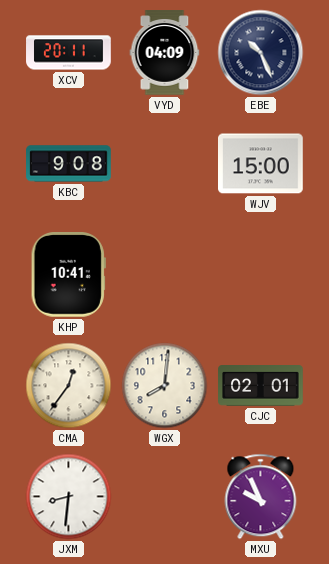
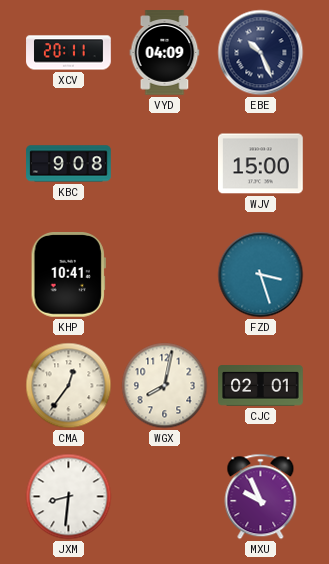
FZD: none -> 3:27 (261, 275)
WGX: 8:01 -> 8:02 (165, 386)
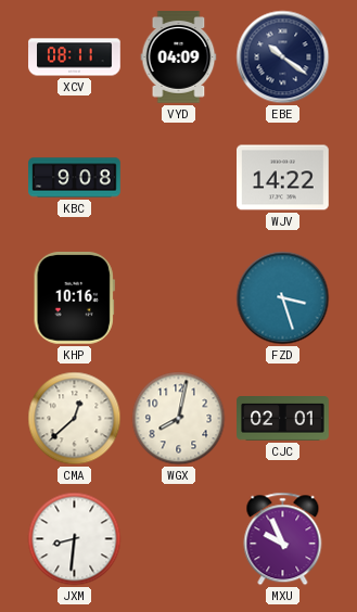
XCV: 20:11 -> 08:11 (75, 58)
EBE: 10:26 -> 10:21 (283, 58)
WJV: 15:00 -> 14:22 (283, 178)
KHP: 10:41 -> 10:16 (74, 298)
CMA: 12:36 -> 12:38 (75, 419)
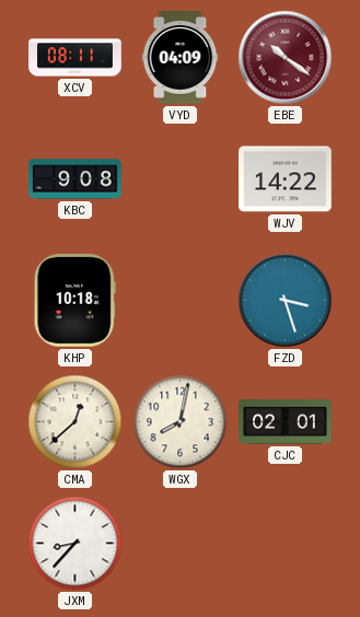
EBE dial: navy -> burgundy (286, 58)
KHP: 10:16 -> 10:18 (74, 301)
JXM: 8:31 -> 8:37 (76, 544)
MXU: 9:56 -> none (283, 539)
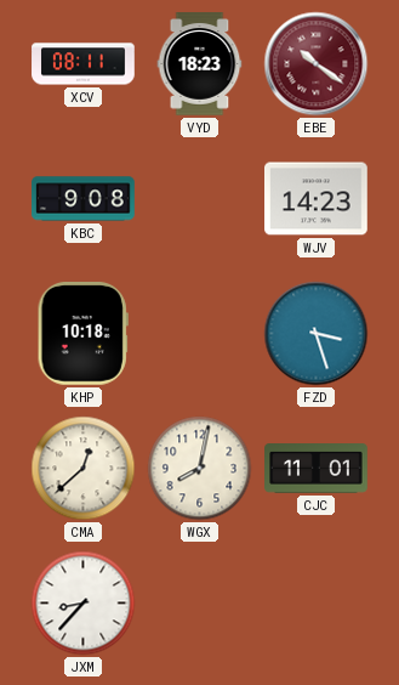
VYD: 04:09 -> 18:23 (200, 64)
WJV: 14:22 -> 14:23 (317, 199)
CJC: 02:01 -> 11:01 (317, 469)
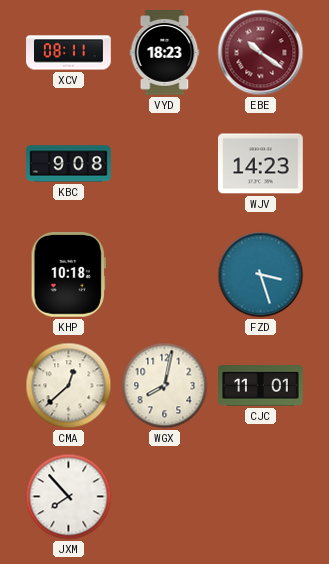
JXM: 8:37 -> 7:53 (69, 497)
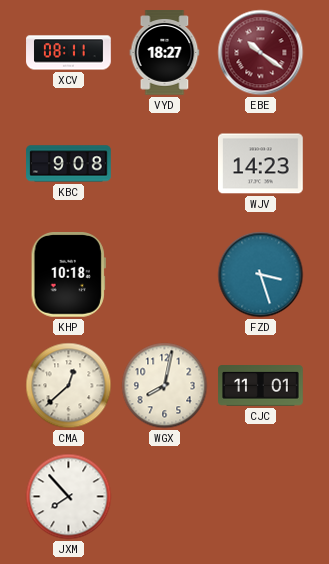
VYD: 18:23 -> 18:27 (165, 53)
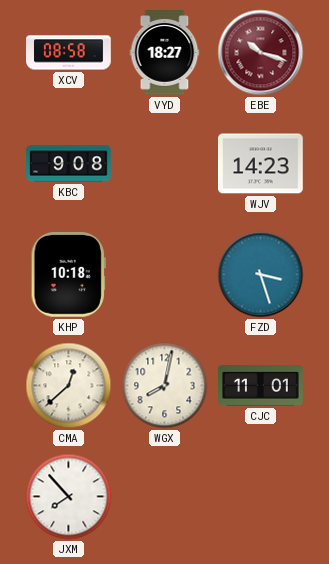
XCV: 08:11 -> 08:58 (69, 53)
EBE: 10:21 -> 10:18 (261, 53)
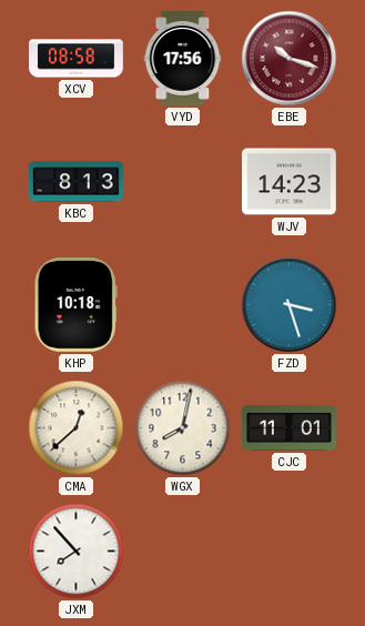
VYD: 18:27 -> 17:56 (183, 59)
KBC: 9:08 -> 8:13 (77, 182)
